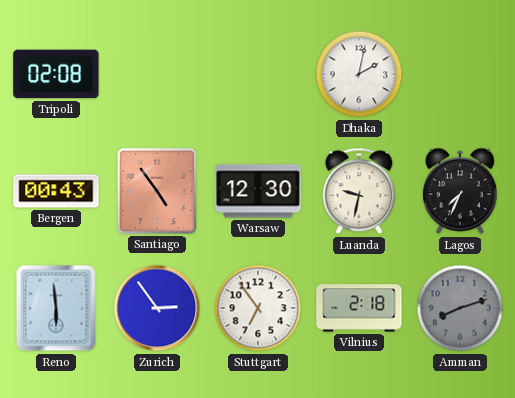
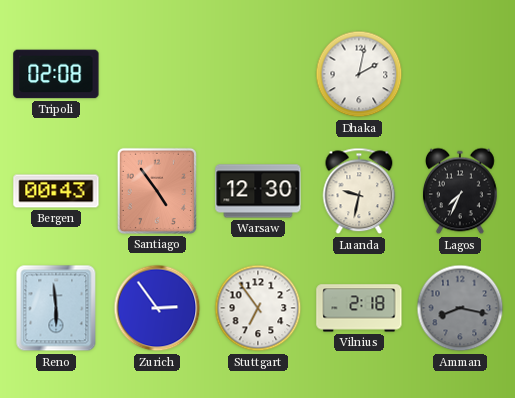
Amman: 8:12 -> 8:17 (460, 308)
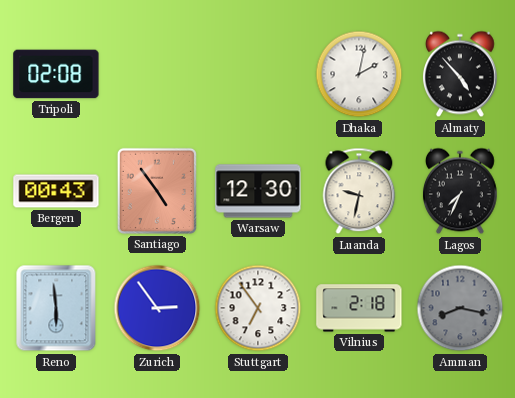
Almaty: none -> 4:53 (460, 74)
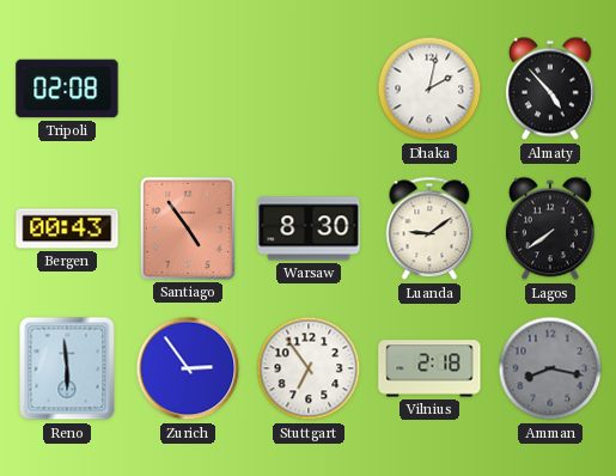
Warsaw: 12:30 -> 8:30 (309, 228)
Luanda: 9:32 -> 9:09 (429, 228)
Lagos: 7:34 -> 7:39 (550, 228)
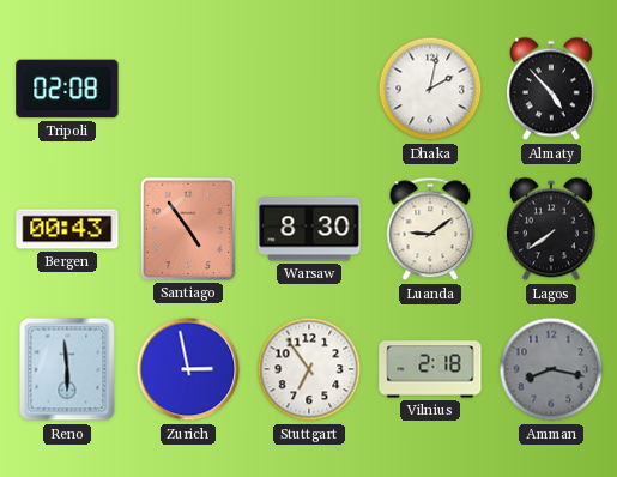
Zurich: 2:54 -> 2:58 (188, 369)
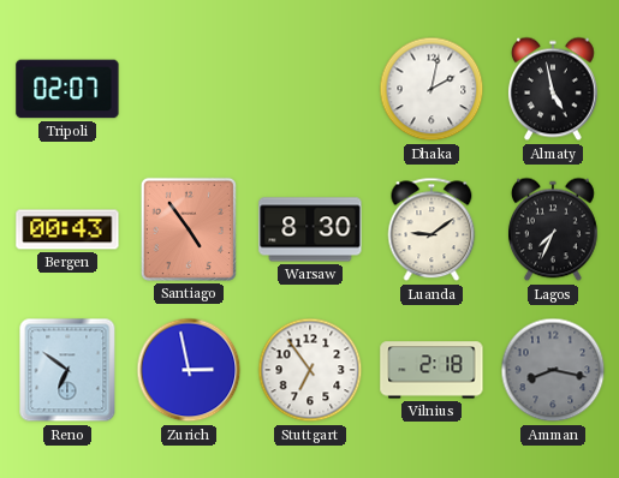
Tripoli: 02:08 -> 02:07 (67, 89)
Almaty: 4:53 -> 4:58 (553, 89)
Lagos: 7:39 -> 7:34 (553, 229)
Reno: 5:59 -> 6:51 (67, 370)
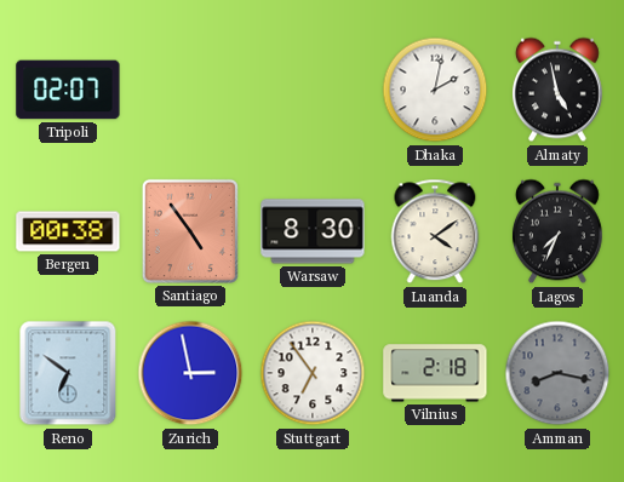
Bergen: 00:43 -> 00:38 (68, 231)
Luanda: 9:09 -> 4:09 (435, 231)
